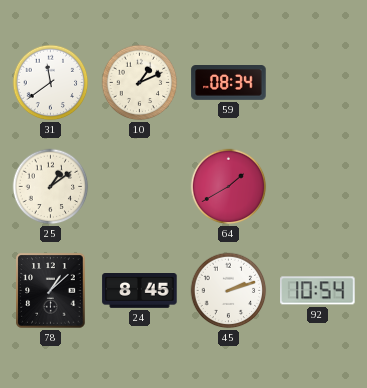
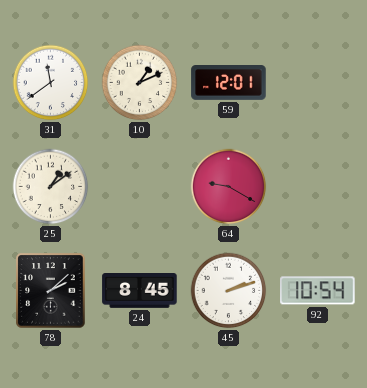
59: 08:34 -> 12:01 (229, 83)
64: 1:40 -> 9:20 (229, 187)
78: 1:08 -> 2:08 (51, 291)
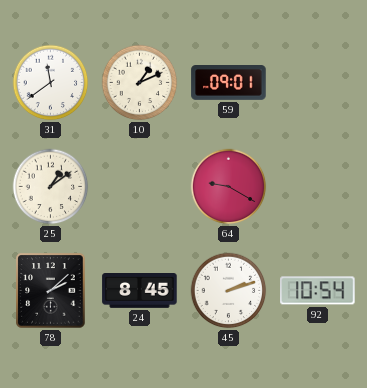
59: 12:01 -> 09:01 (229, 83)
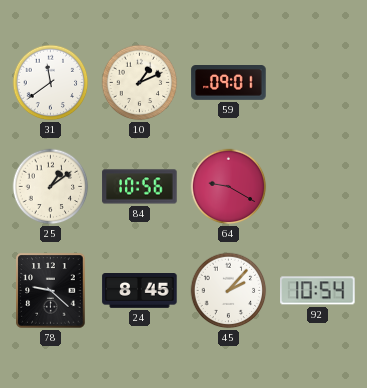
84: none -> 10:56 (140, 187)
78: 2:08 -> 9:22 (51, 291)
45: 2:12 -> 2:07 (229, 291)
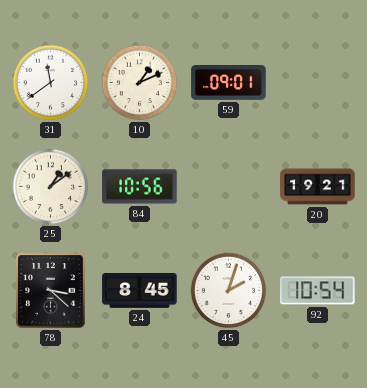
64: 9:20 -> none (229, 187)
20: none -> 19:21 (318, 187)
78: 9:22 -> 3:22 (51, 291)
45: 2:07 -> 2:03 (229, 291)
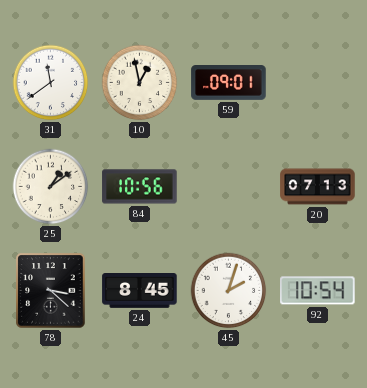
10: 1:11 -> 12:58 (140, 83)
20: 19:21 -> 07:13 (318, 187)
